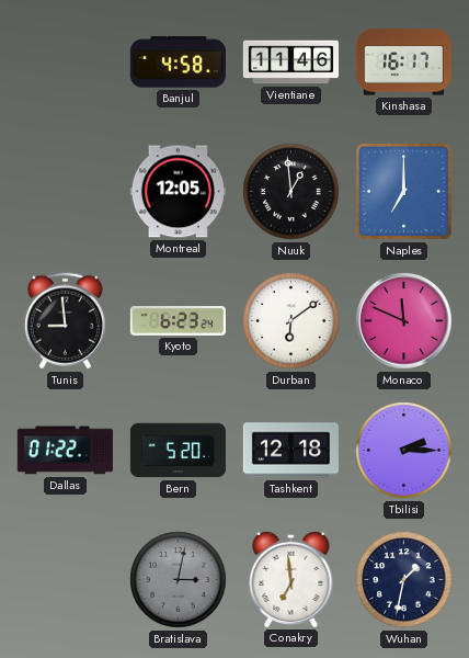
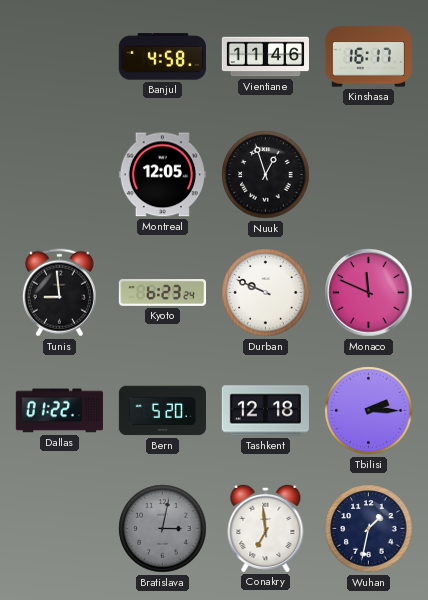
Nuuk: 12:59 -> 12:57 (266, 175)
Naples: 7:00 -> none (403, 191)
Durban: 6:09 -> 9:49 (266, 293)
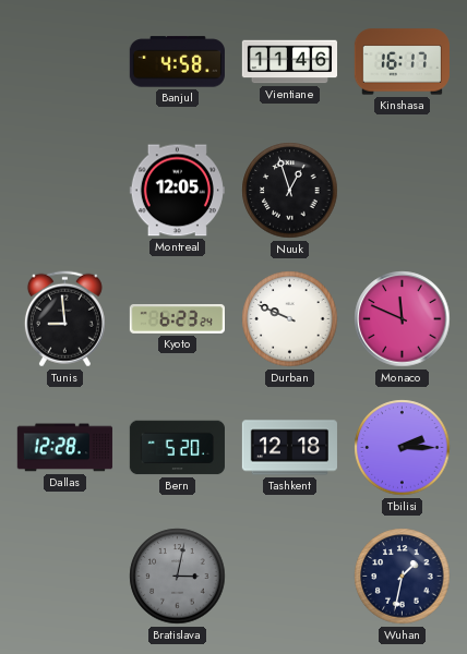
Dallas: 01:22 -> 12:28 (64, 448)
Conakry: 6:59 -> none (266, 528)
